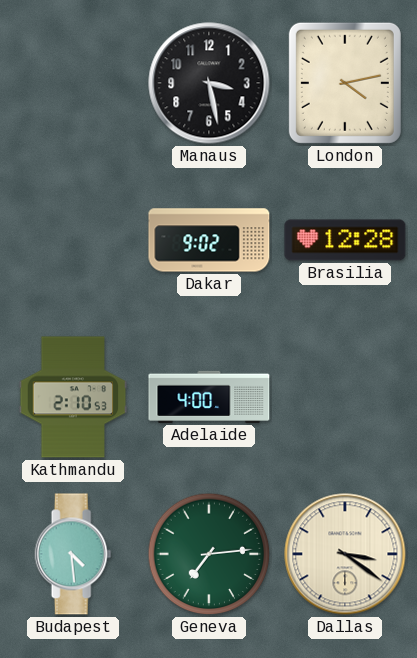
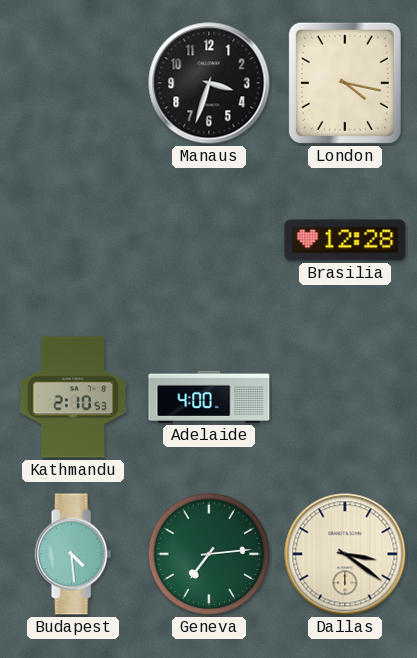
Manaus: 3:28 -> 3:33 (209, 83)
London: 4:13 -> 4:17 (345, 83)
Dakar: 9:02 -> none (209, 240)
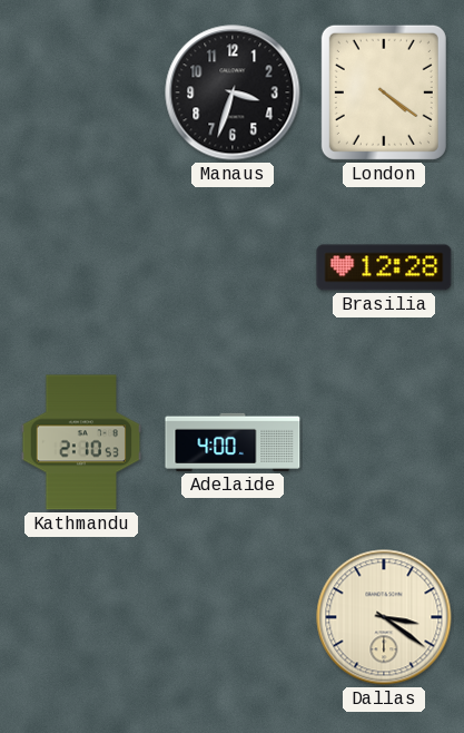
London: 4:17 -> 4:21 (384, 92)
Budapest: 4:29 -> none (73, 554)
Geneva: 7:14 -> none (209, 554)
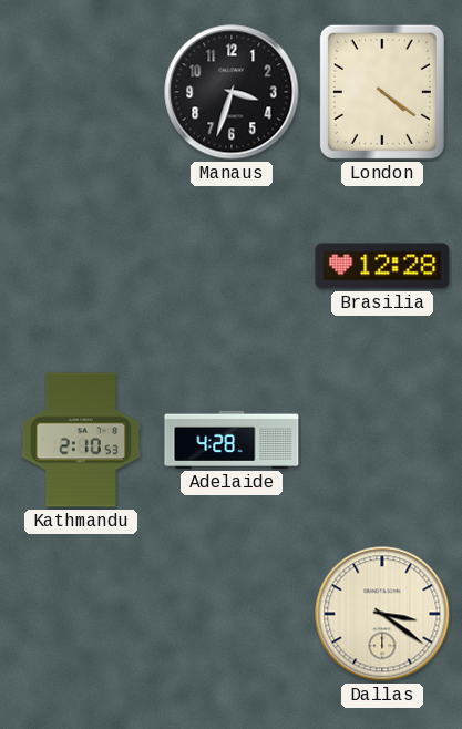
Adelaide: 4:00 -> 4:28 (232, 440)
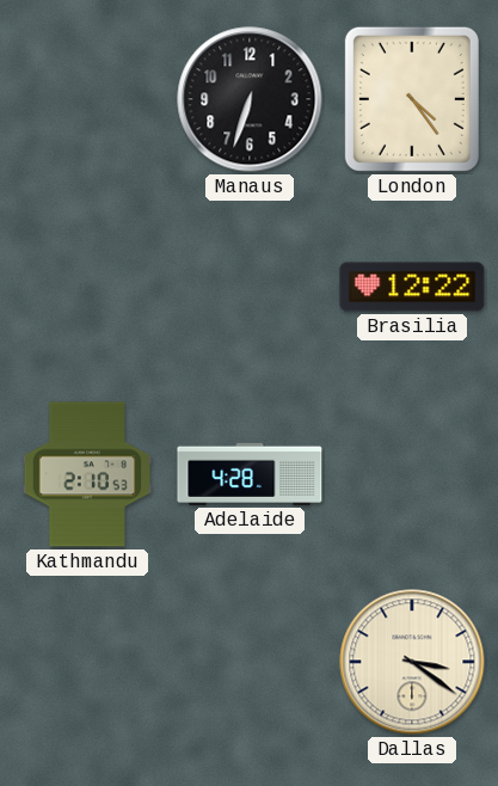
Manaus: 3:33 -> 6:33 (250, 99)
London: 4:21 -> 4:24 (412, 99)
Brasilia: 12:28 -> 12:22 (412, 287)
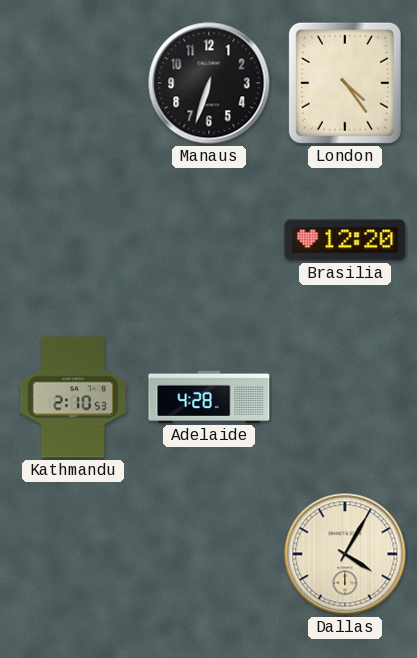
Brasilia: 12:22 -> 12:20 (345, 240)
Dallas: 3:21 -> 4:05 (345, 554)
